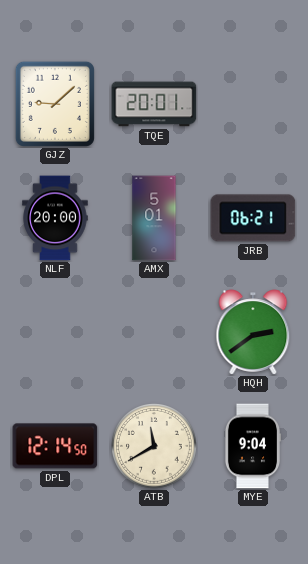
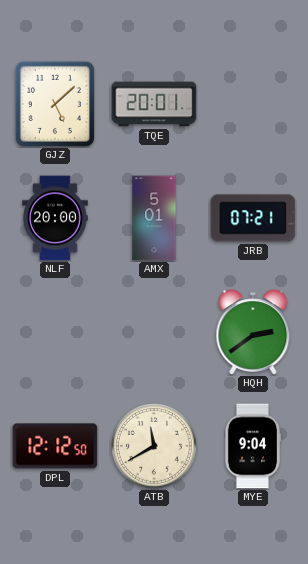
GJZ: 9:08 -> 5:08 (55, 104)
JRB: 06:21 -> 07:21 (253, 218)
DPL: 12:14 -> 12:12 (55, 446)
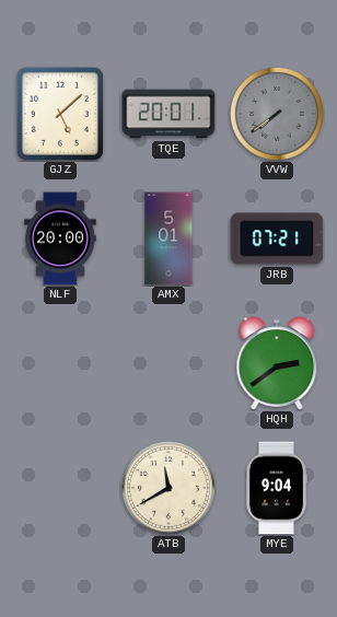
VVW: none -> 7:39 (278, 115)
DPL: 12:12 -> none (55, 446)
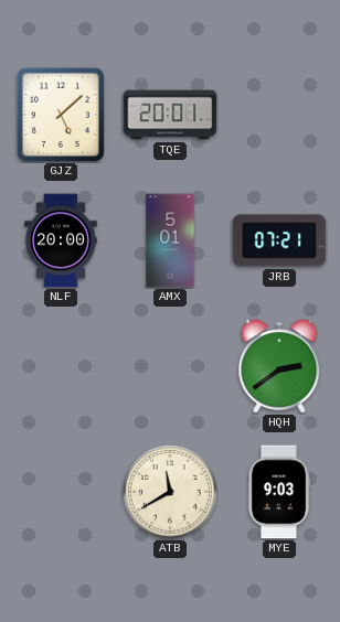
VVW: 7:39 -> none (278, 115)
MYE: 9:04 -> 9:03 (279, 492)
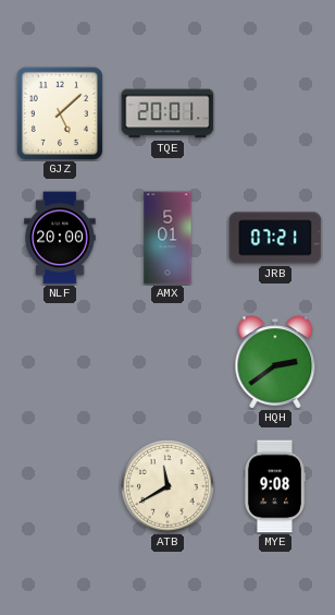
MYE: 9:03 -> 9:08 (275, 486)
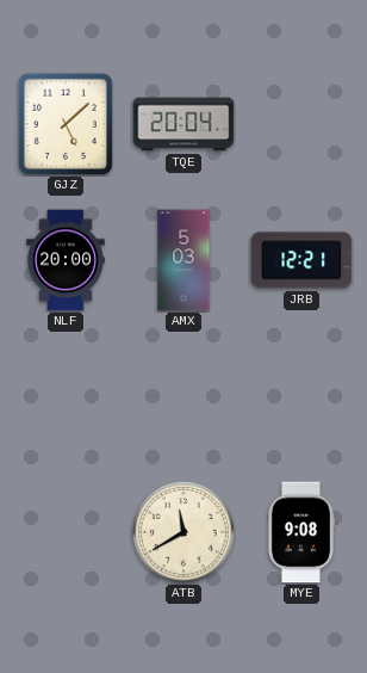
TQE: 20:01 -> 20:04 (183, 124)
AMX: 5:01 -> 5:03 (183, 260)
JRB: 07:21 -> 12:21 (301, 260)
HQH: 2:39 -> none (275, 362)
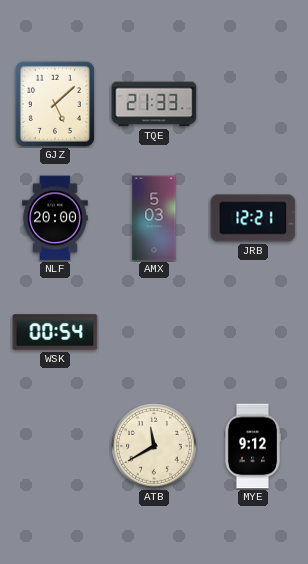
TQE: 20:04 -> 21:33 (154, 104)
WSK: none -> 00:54 (55, 332)
MYE: 9:08 -> 9:12 (253, 446)
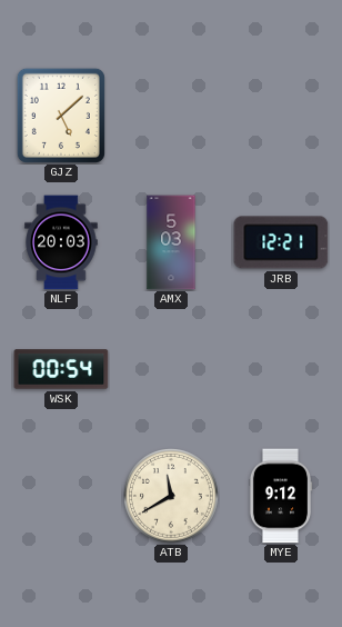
TQE: 21:33 -> none (154, 104)
NLF: 20:00 -> 20:03 (61, 242)
